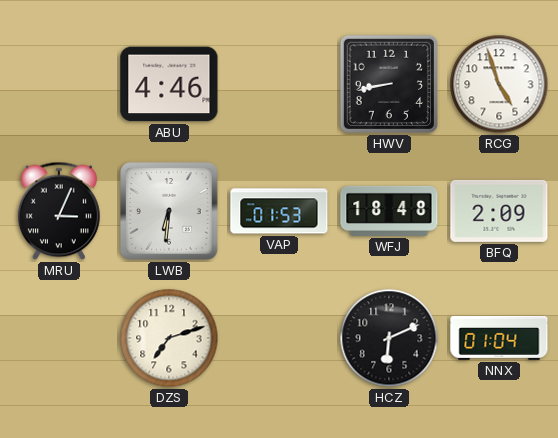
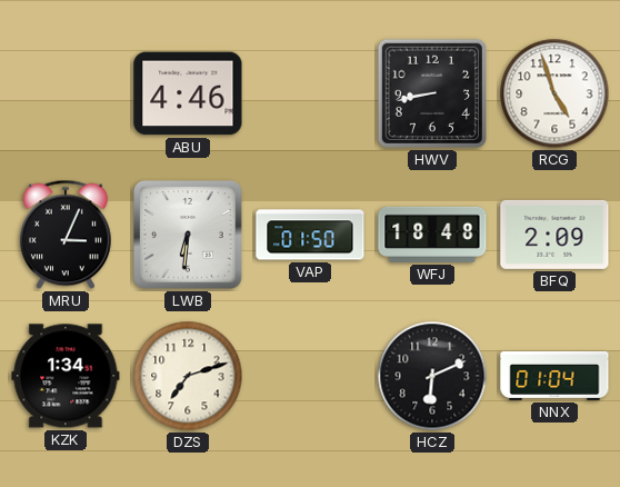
VAP: 01:53 -> 01:50 (310, 235)
KZK: none -> 1:34 (66, 376)
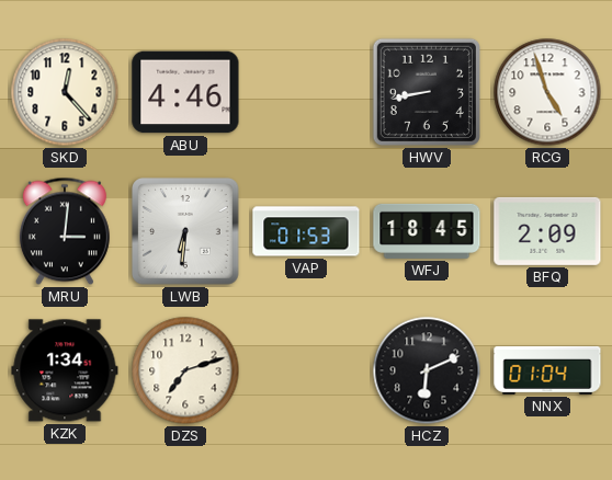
SKD: none -> 12:23 (65, 92)
MRU: 3:04 -> 3:01 (65, 231)
VAP: 01:50 -> 01:53 (306, 231)
WFJ: 18:48 -> 18:45 (427, 231)
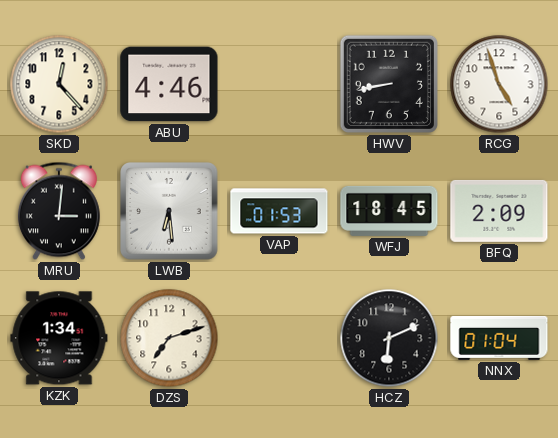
LWB: 6:31 -> 6:29 (170, 212)
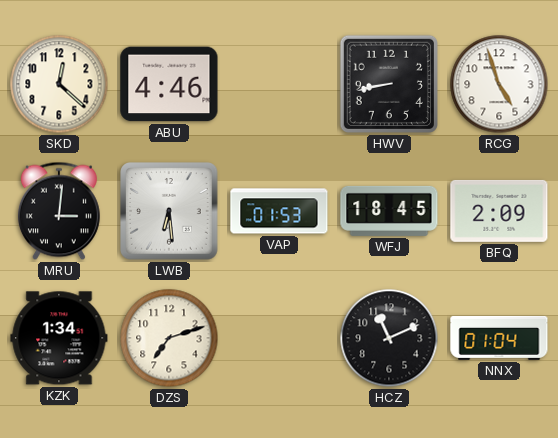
SKD: 12:23 -> 12:22 (59, 84)
HCZ: 6:11 -> 11:11 (389, 338)
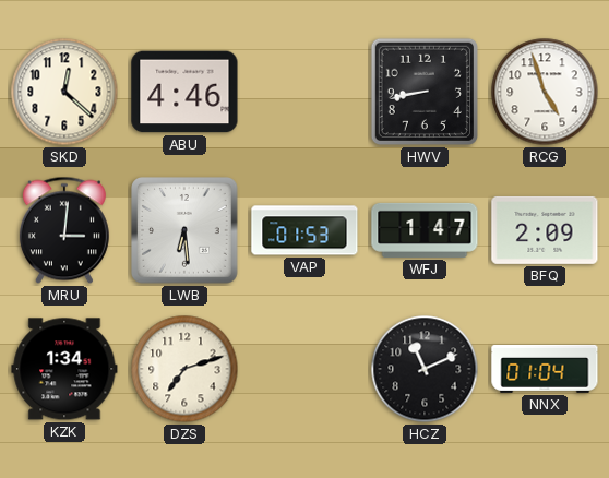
WFJ: 18:45 -> 1:47 (425, 230)
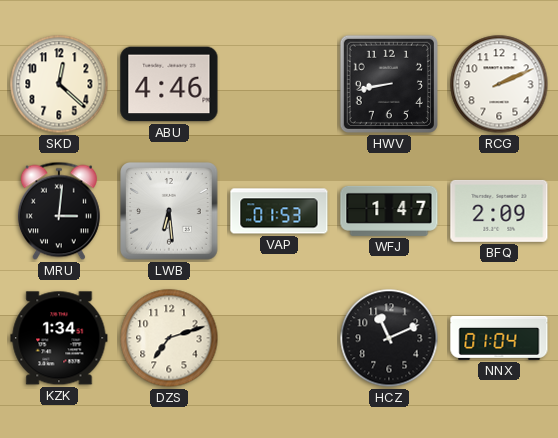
RCG: 4:57 -> 2:11 (499, 84)
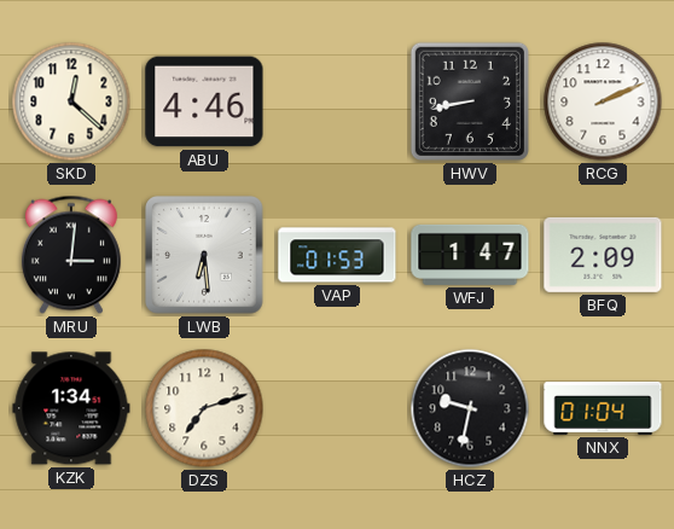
HCZ: 11:11 -> 9:32 (470, 408)
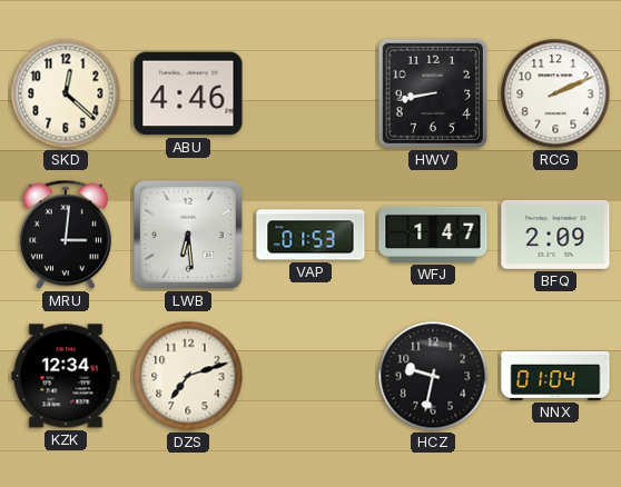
KZK: 1:34 -> 12:34 (66, 376)
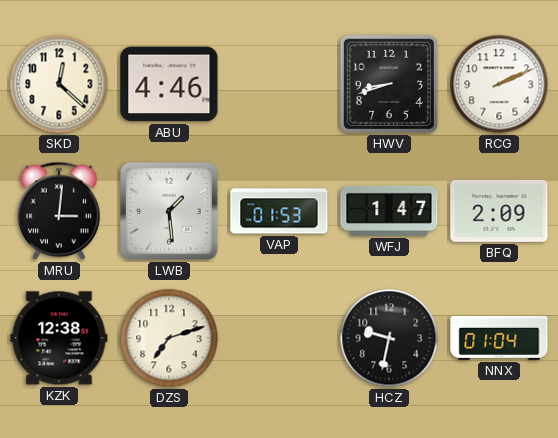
HWV: 8:43 -> 8:42 (389, 84)
LWB: 6:29 -> 1:29 (170, 212)
KZK: 12:34 -> 12:38 (59, 338)
